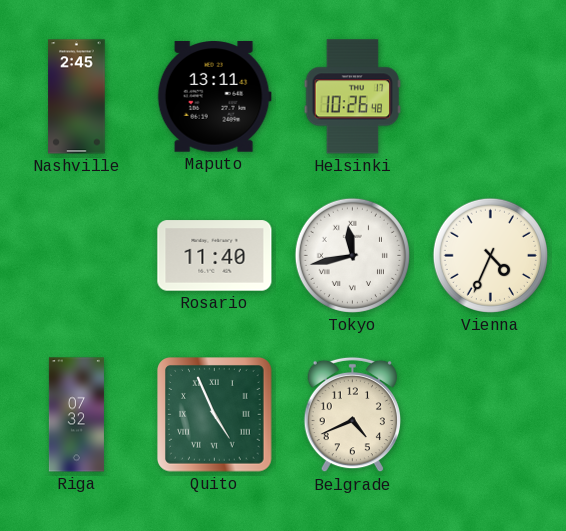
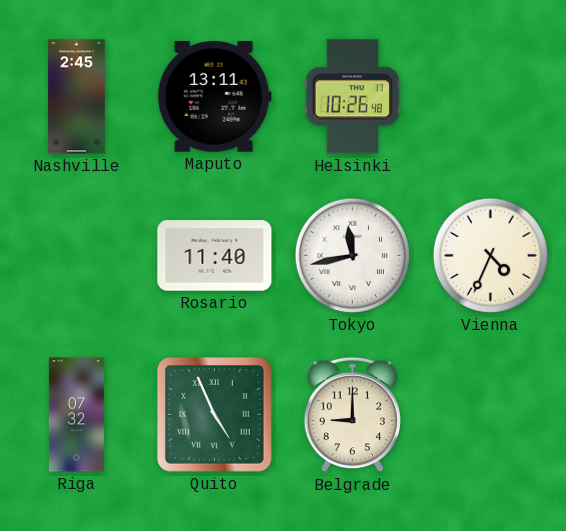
Belgrade: 4:41 -> 9:00 (352, 415)
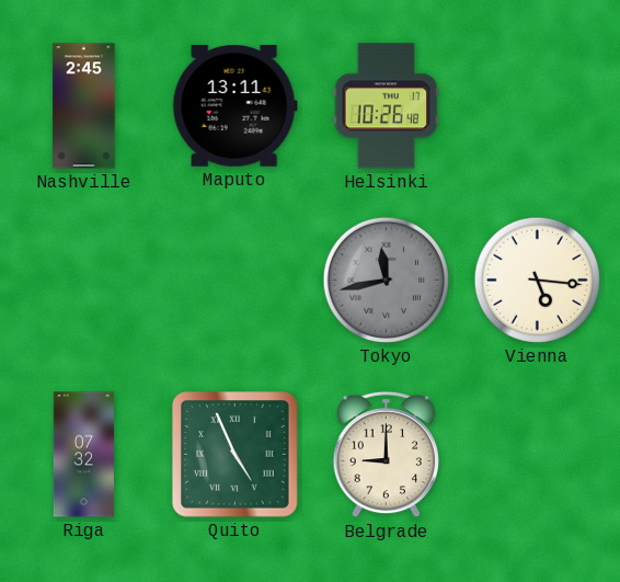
Rosario: 11:40 -> none (215, 256)
Tokyo dial: white -> grey (386, 279)
Vienna: 4:34 -> 5:16 (537, 279)
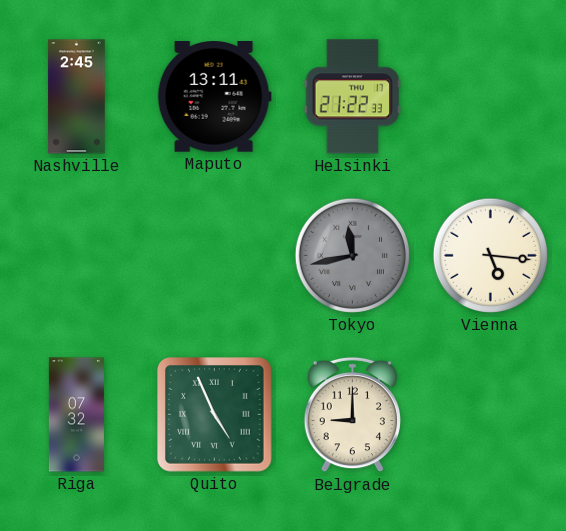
Helsinki: 10:26 -> 21:22 (353, 97)
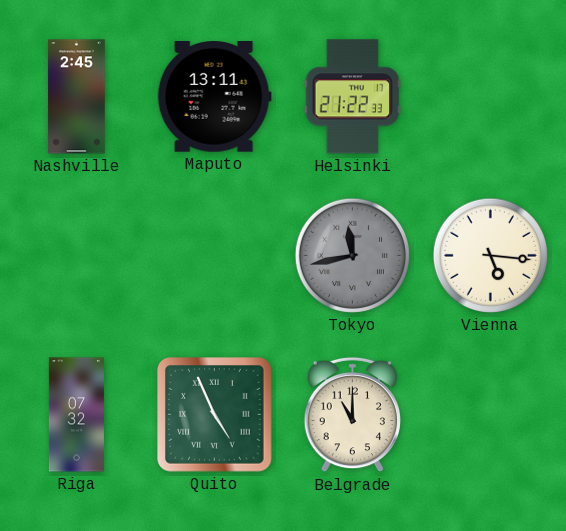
Belgrade: 9:00 -> 11:00 (352, 415)
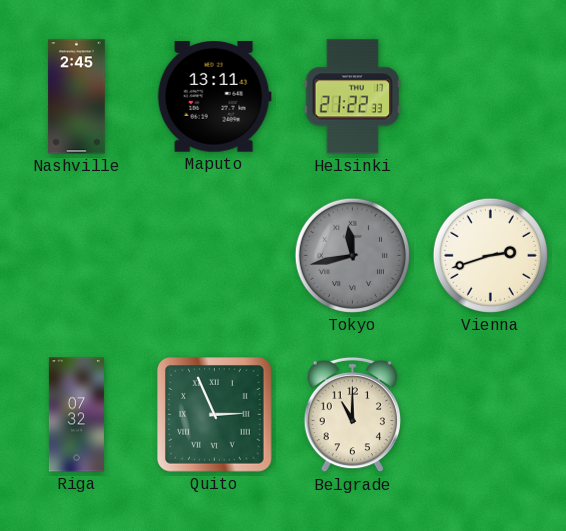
Vienna: 5:16 -> 2:42 (490, 255)
Quito: 4:56 -> 2:56 (215, 415)
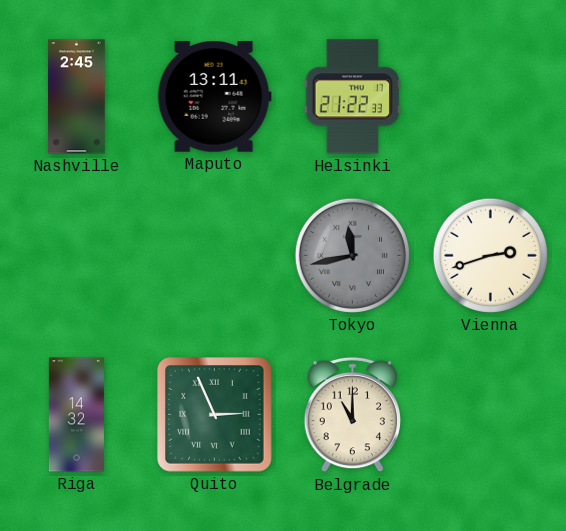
Riga: 07:32 -> 14:32 (76, 415)
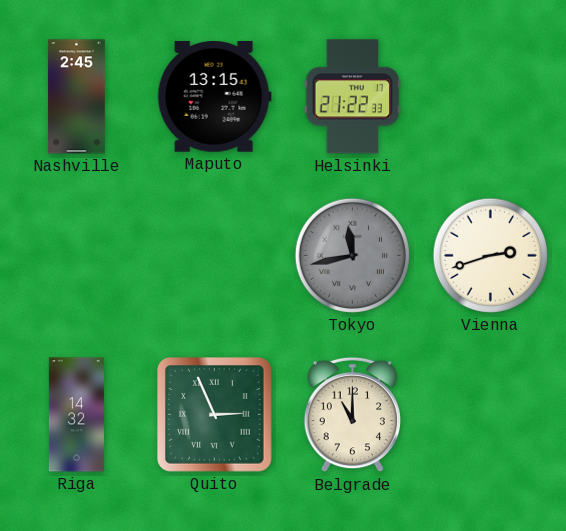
Maputo: 13:11 -> 13:15 (214, 97)
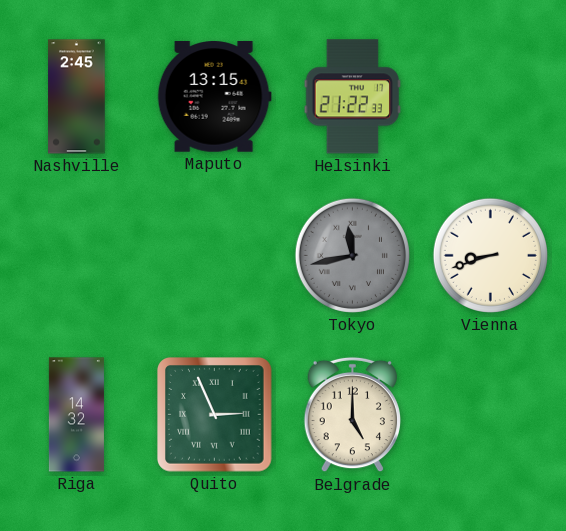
Vienna: 2:42 -> 8:42 (490, 255)
Belgrade: 11:00 -> 5:00 (352, 415)
